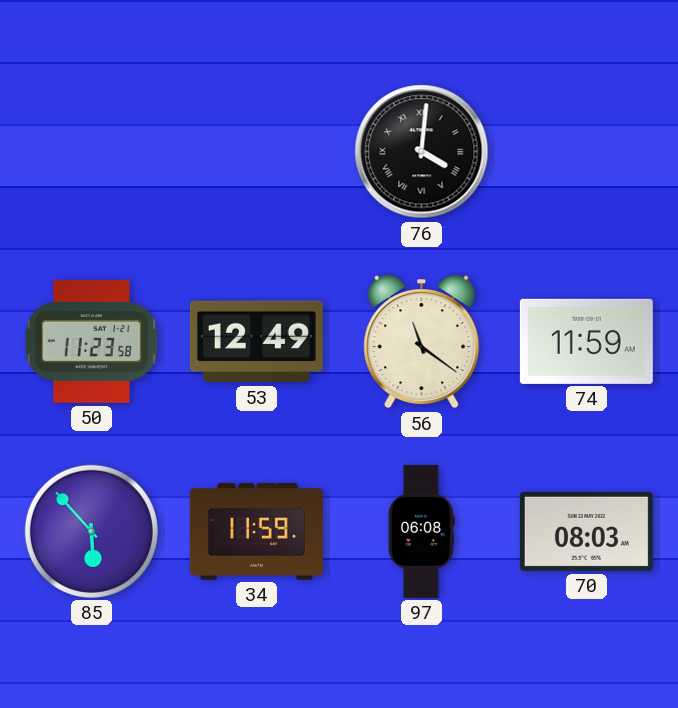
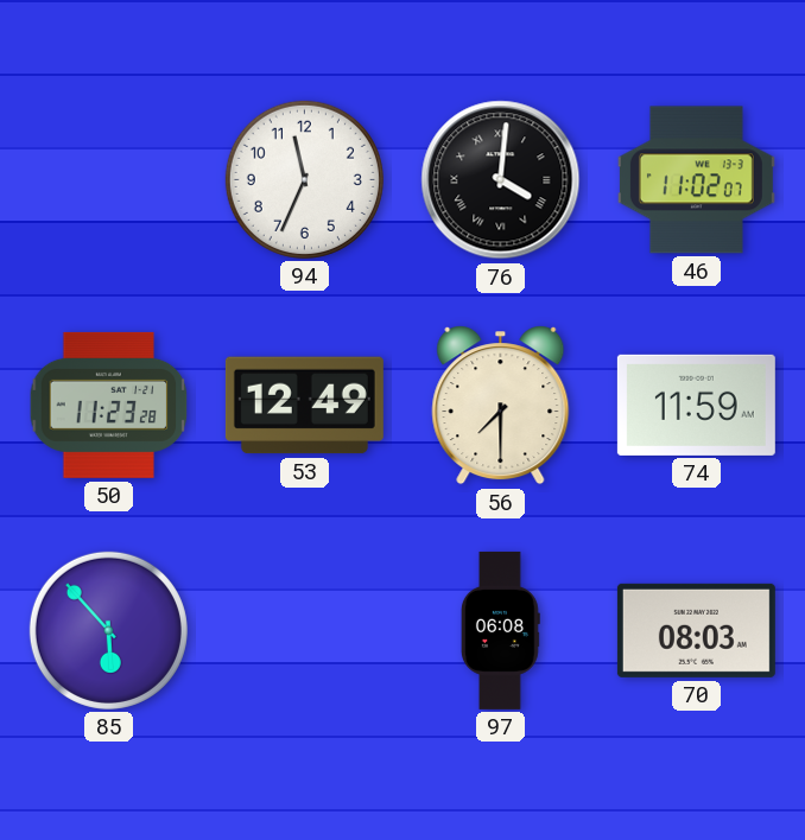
94: none -> 11:34 (304, 179)
46: none -> 11:02 (696, 180)
50: 11:23:58 -> 11:23:28 (109, 405)
56: 11:21 -> 7:30 (501, 406)
34: 11:59 -> none (256, 532)
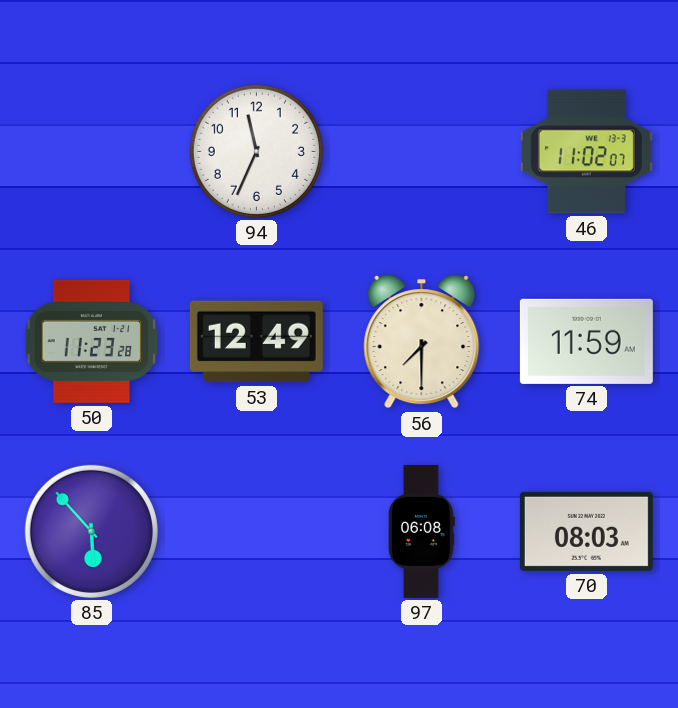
76: 4:01 -> none (501, 180)
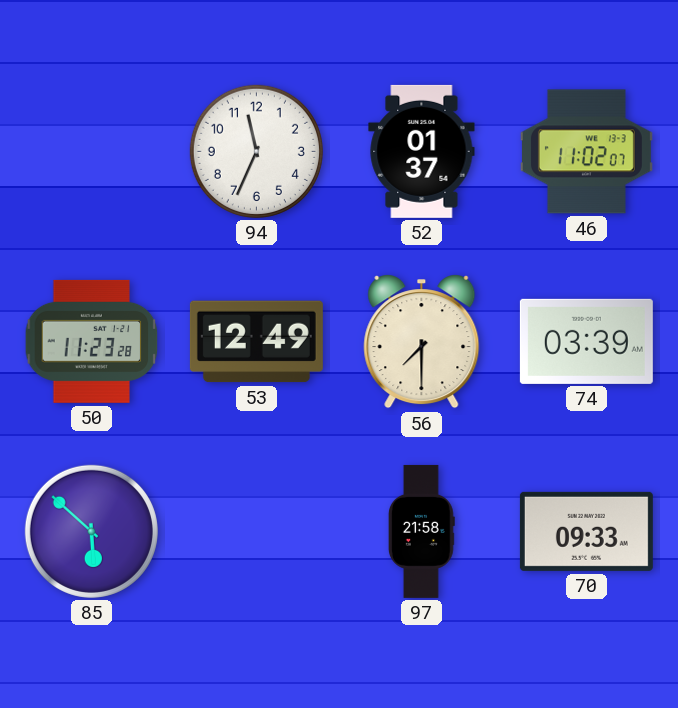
52: none -> 01:37 (422, 151)
74: 11:59 -> 03:39 (586, 341)
85: 5:53 -> 5:52 (91, 531)
97: 06:08 -> 21:58 (421, 531)
70: 08:03 -> 09:33 (586, 531)
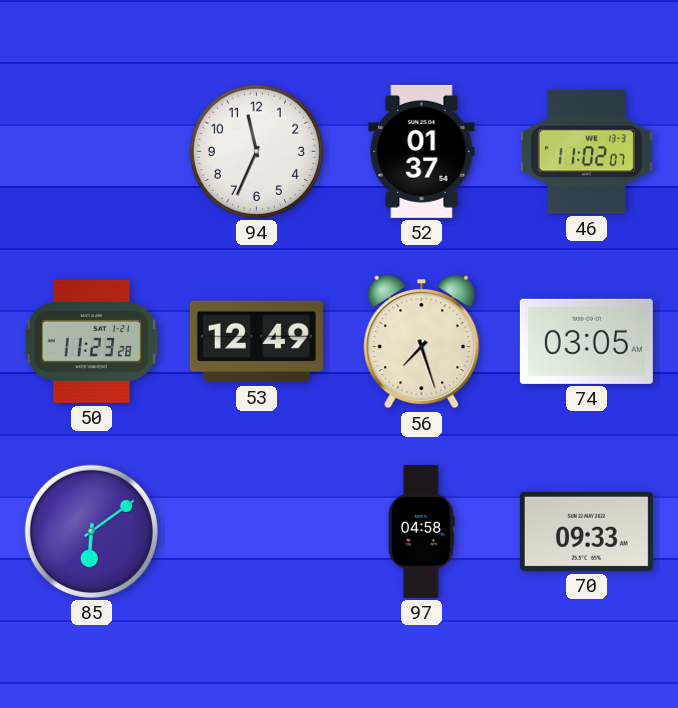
56: 7:30 -> 7:27 (422, 342)
74: 03:39 -> 03:05 (586, 341)
85: 5:52 -> 6:09 (91, 531)
97: 21:58 -> 04:58 (421, 531)
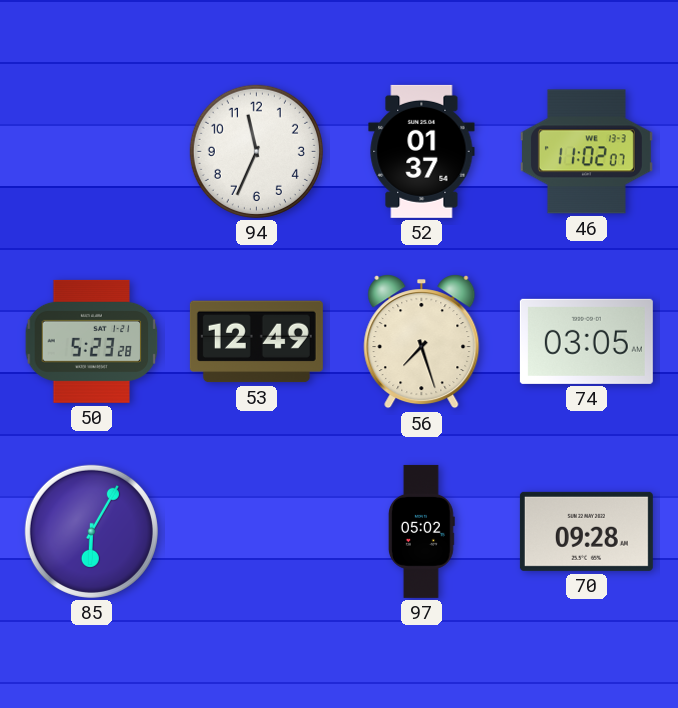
50: 11:23 -> 5:23 (92, 341)
85: 6:09 -> 6:05 (91, 531)
97: 04:58 -> 05:02 (421, 531)
70: 09:33 -> 09:28 (586, 531)
